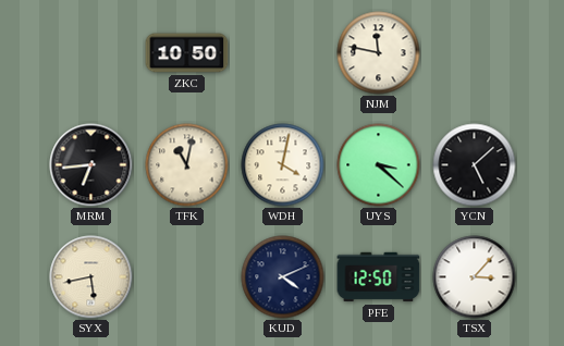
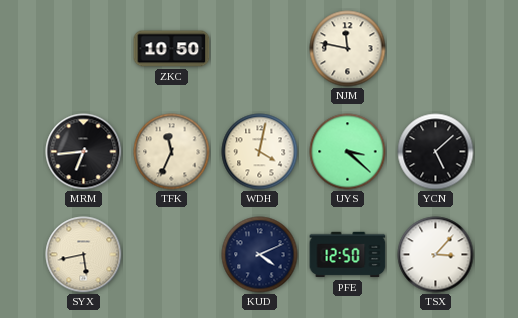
TFK: 11:02 -> 11:34 (172, 152)
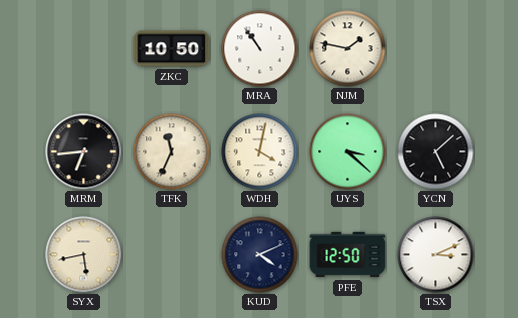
MRA: none -> 10:54 (260, 49)
NJM: 11:47 -> 1:47 (348, 49)
TSX: 3:07 -> 3:11 (436, 255)
